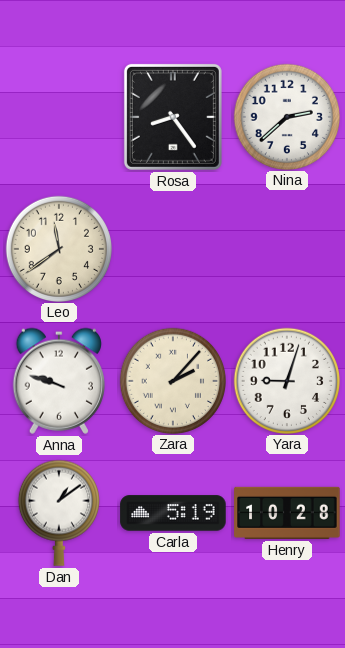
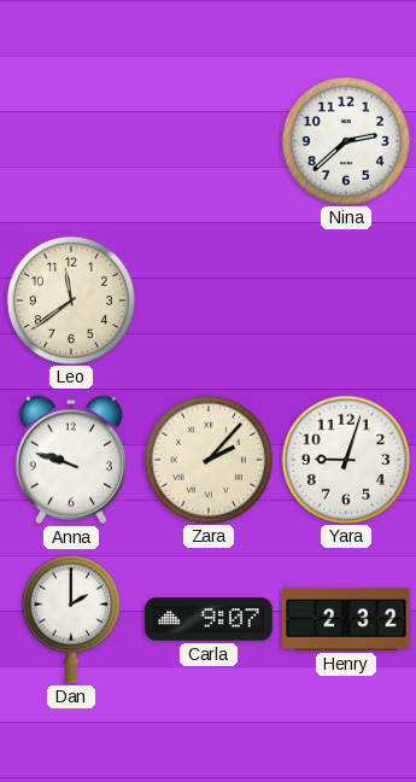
Rosa: 8:24 -> none (173, 117)
Dan: 1:09 -> 2:00 (71, 619)
Carla: 5:19 -> 9:07 (209, 619)
Henry: 10:28 -> 2:32 (346, 619)
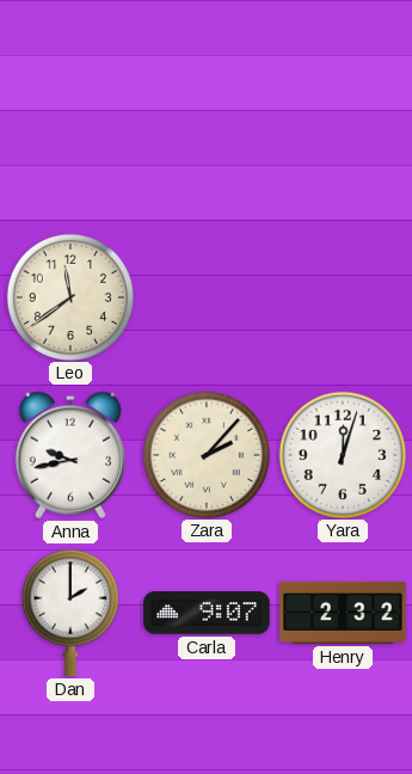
Nina: 2:38 -> none (345, 140)
Anna: 9:48 -> 9:43 (70, 455)
Yara: 9:03 -> 12:03 (342, 454)
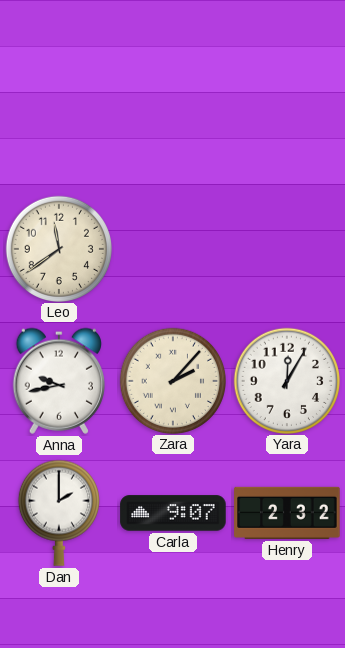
Yara: 12:03 -> 12:05 (286, 380)
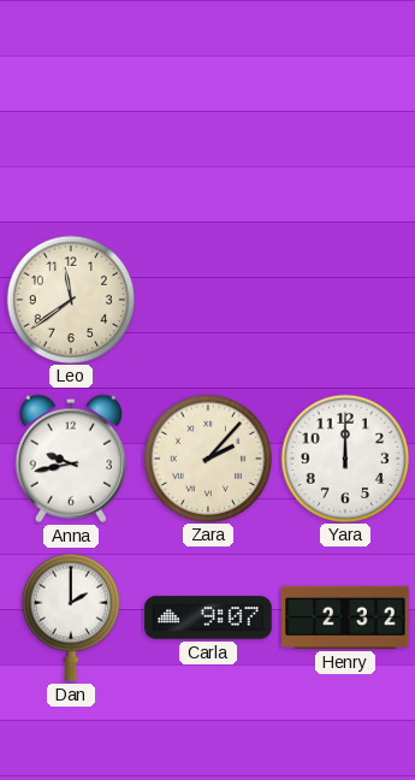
Yara: 12:05 -> 12:00 (344, 457)
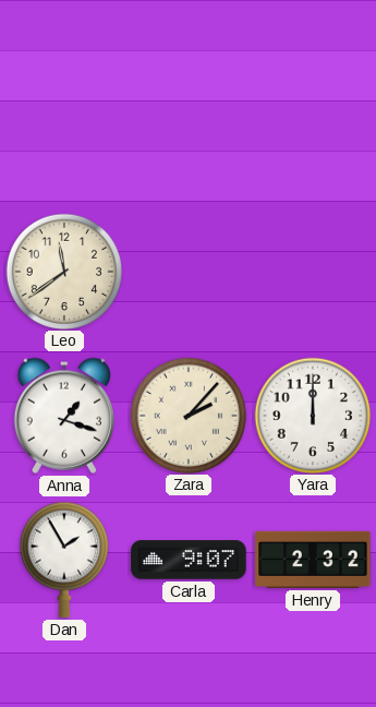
Anna: 9:43 -> 1:18 (64, 416)
Dan: 2:00 -> 1:55 (64, 560)
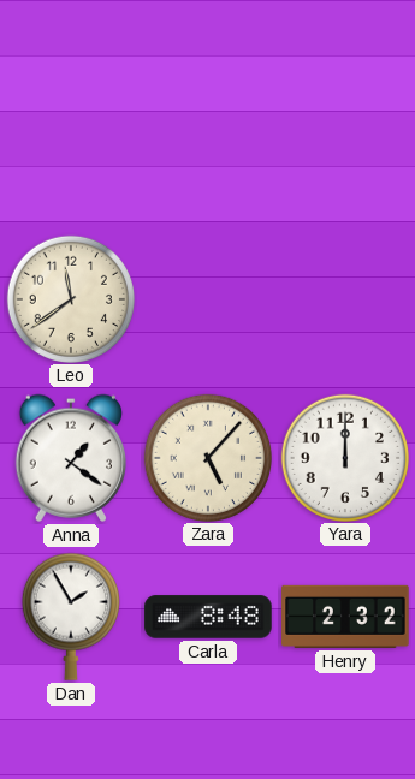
Anna: 1:18 -> 1:21 (71, 458)
Zara: 2:07 -> 5:07 (207, 457)
Carla: 9:07 -> 8:48 (208, 617)
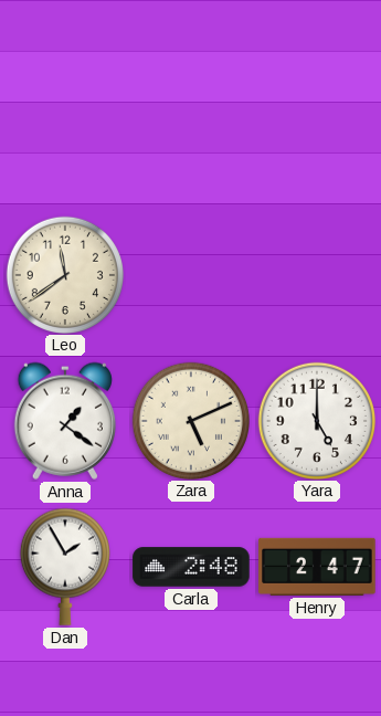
Zara: 5:07 -> 5:11 (190, 420)
Yara: 12:00 -> 5:00 (316, 420)
Carla: 8:48 -> 2:48 (191, 567)
Henry: 2:32 -> 2:47 (317, 567)
